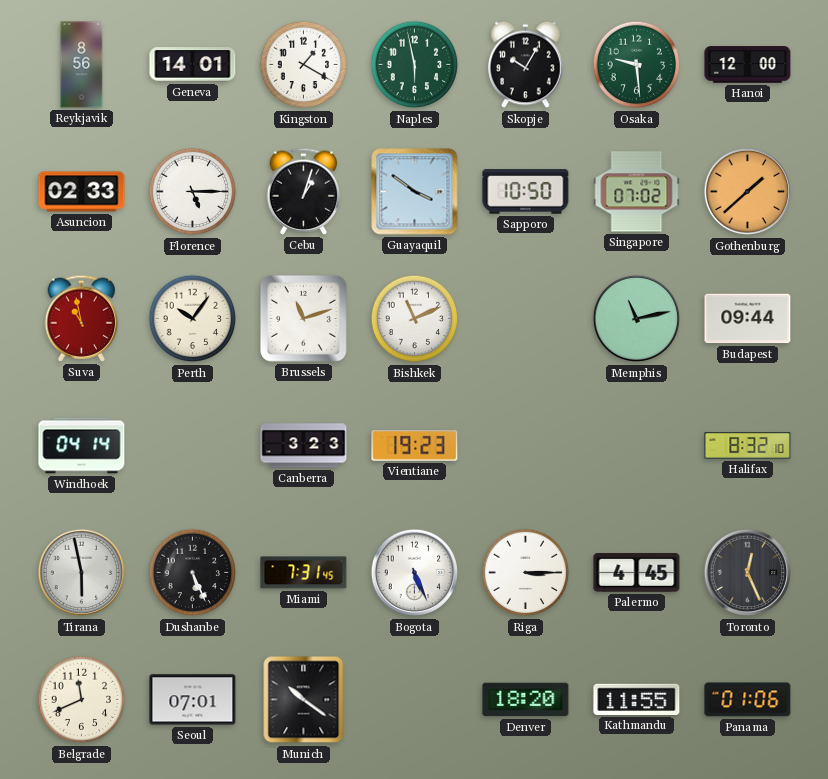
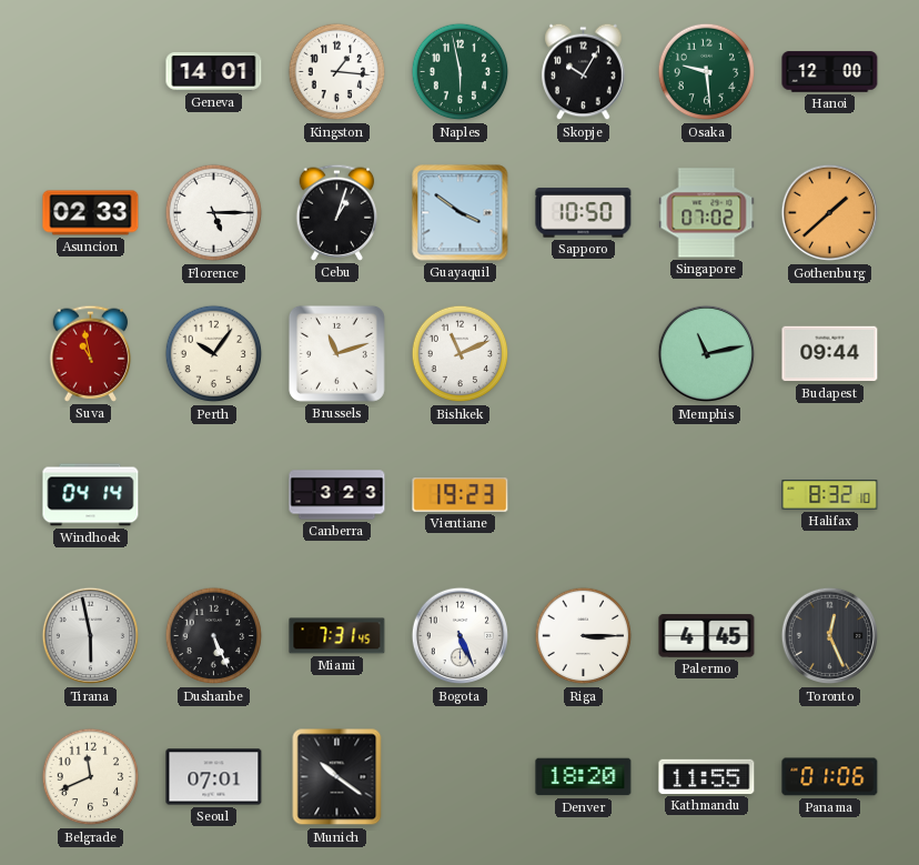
Reykjavik: 8:56 -> none (82, 65)
Kingston: 1:20 -> 1:16 (337, 72)
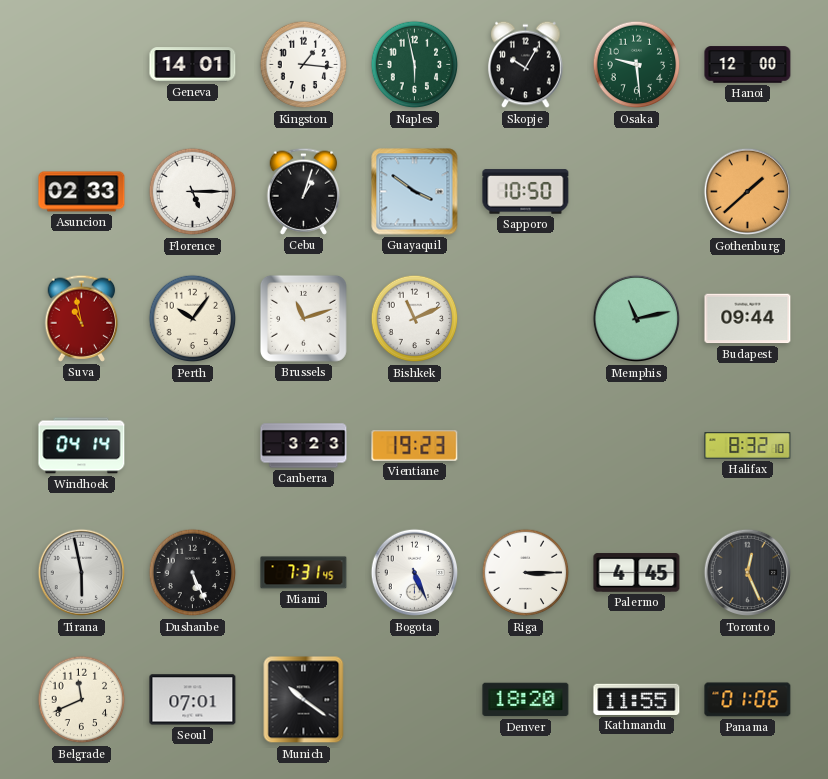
Singapore: 07:02 -> none (707, 213)
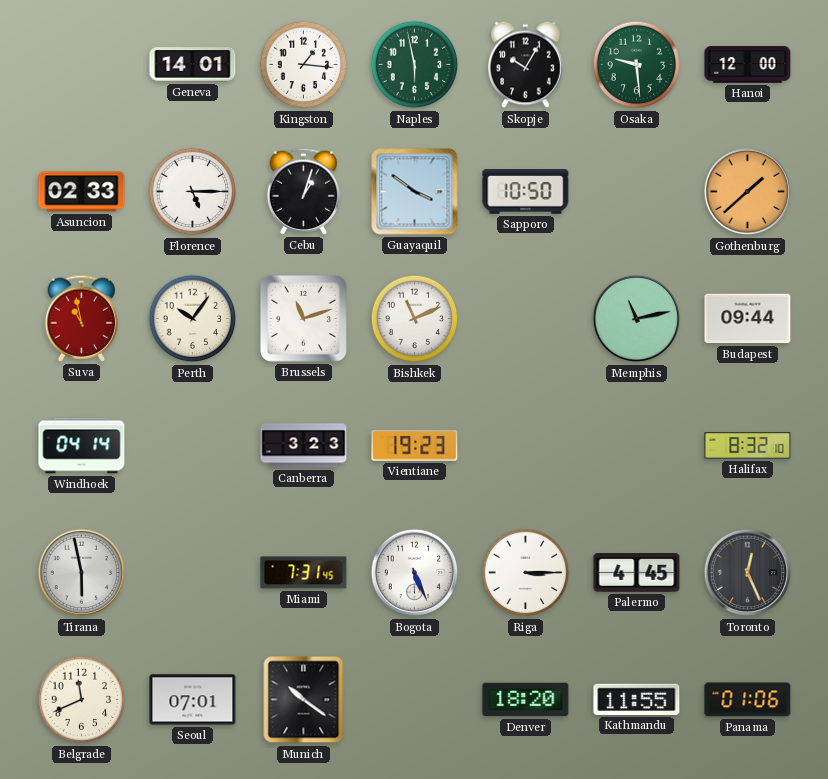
Dushanbe: 5:26 -> none (193, 573)
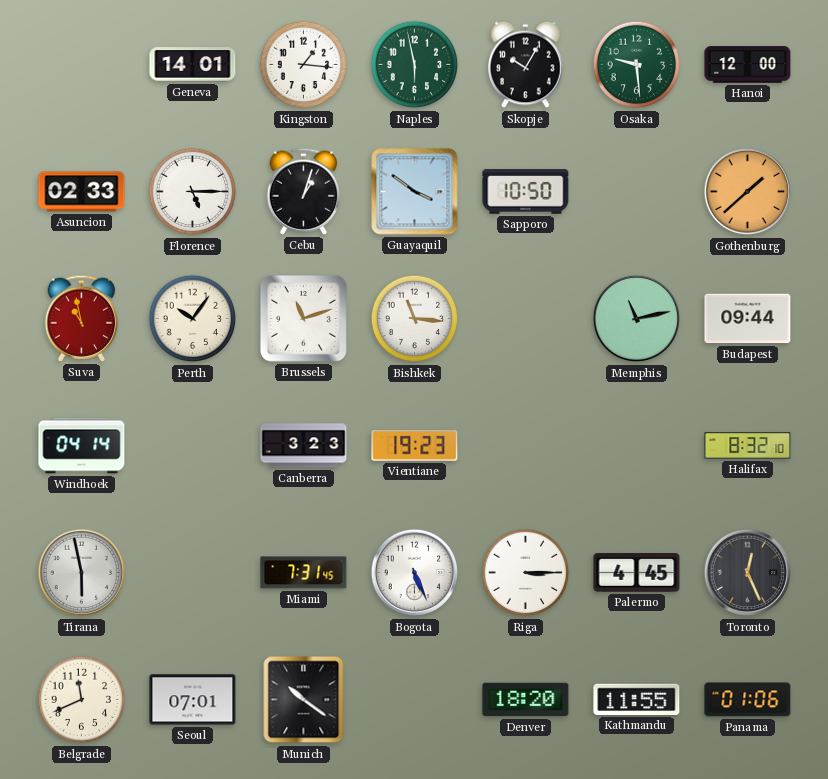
Bishkek: 11:11 -> 11:16 (415, 319)
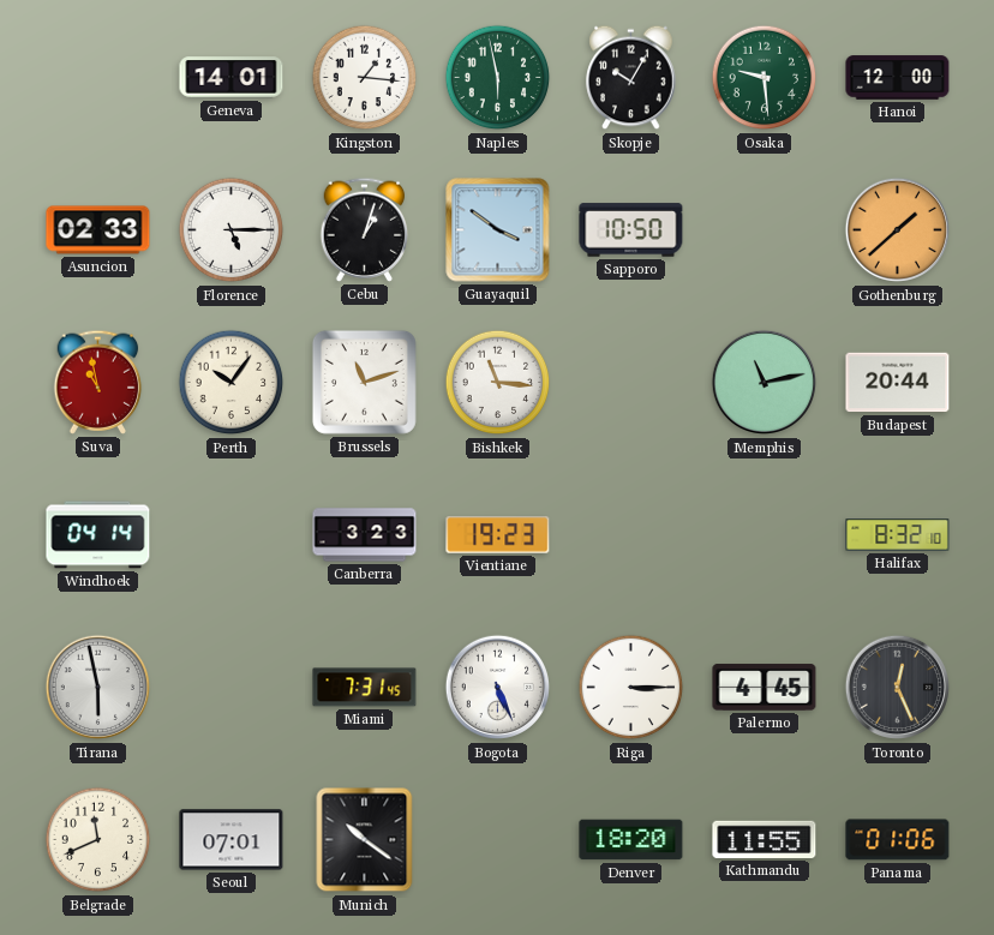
Budapest: 09:44 -> 20:44 (898, 383)
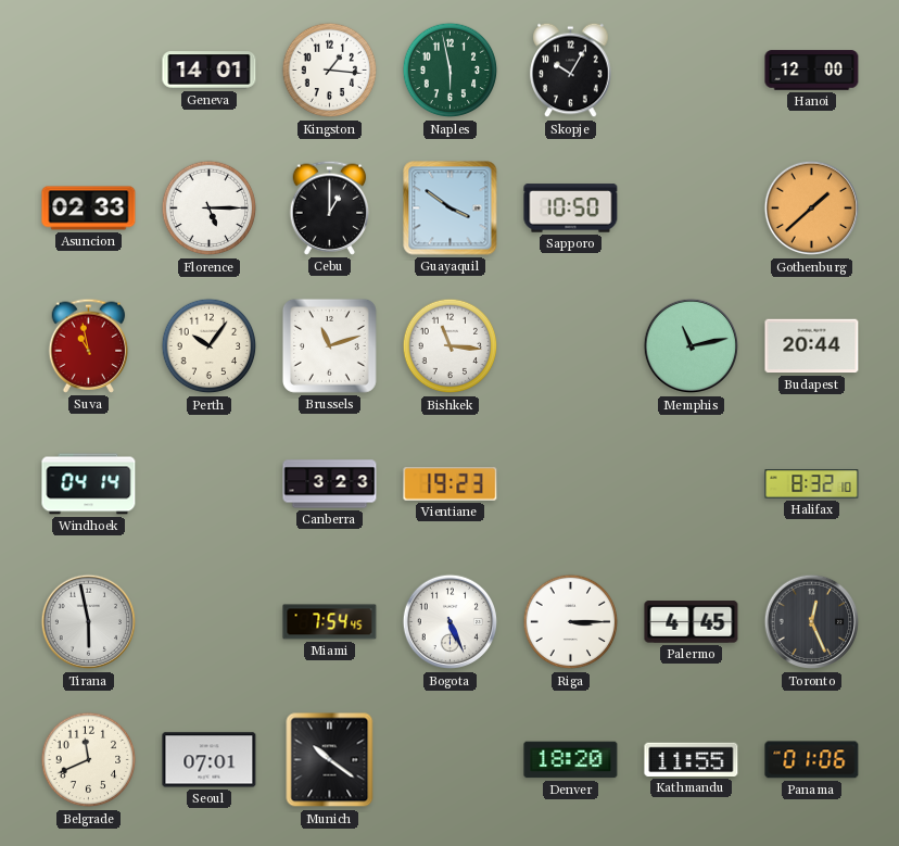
Osaka: 9:29 -> none (765, 78)
Cebu: 1:03 -> 1:00 (330, 207)
Miami: 7:31 -> 7:54 (330, 622)
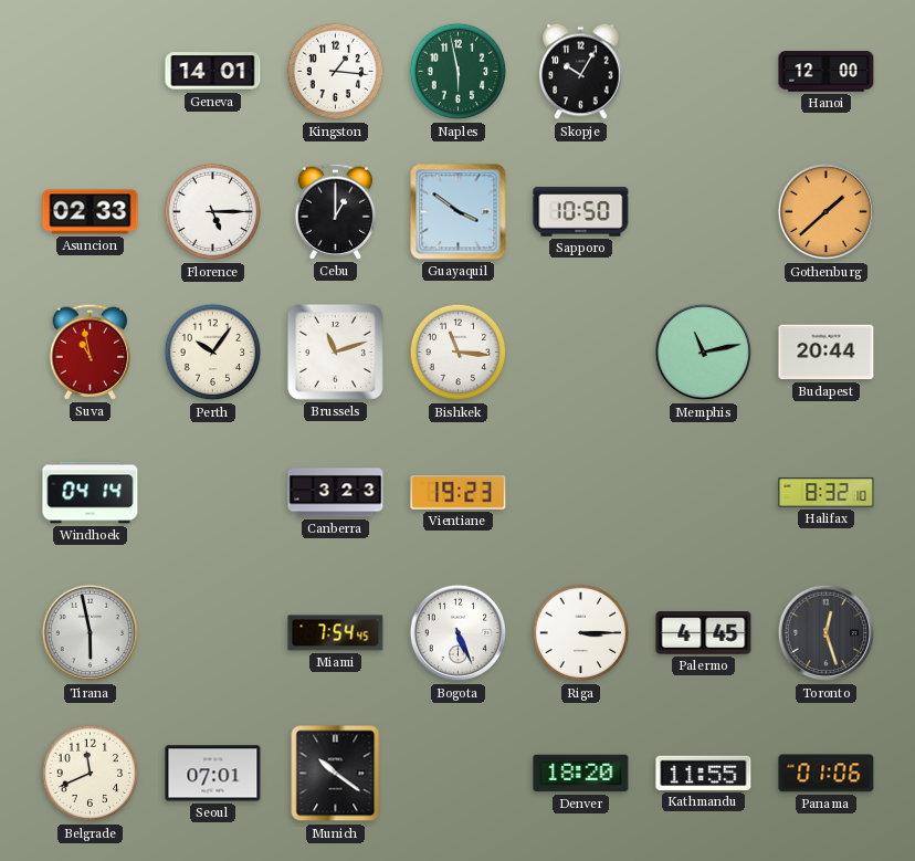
Toronto: 12:26 -> 12:27 (827, 633)
